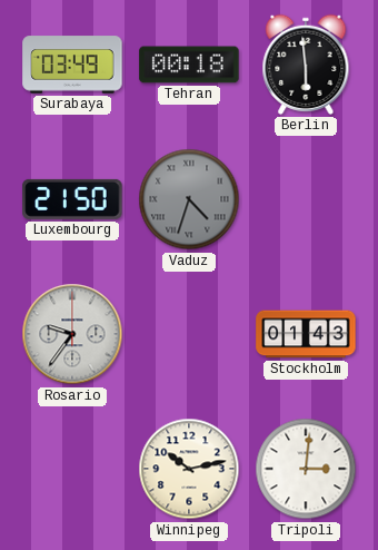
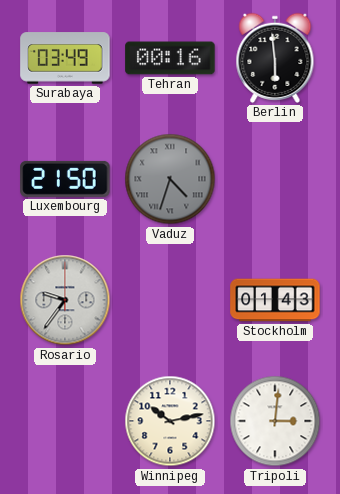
Tehran: 00:18 -> 00:16 (170, 58)
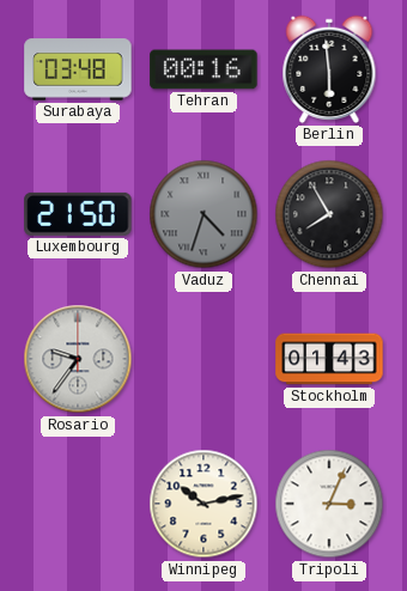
Surabaya: 03:49 -> 03:48 (78, 69)
Chennai: none -> 7:55 (329, 214)
Tripoli: 3:01 -> 3:04 (329, 504)
